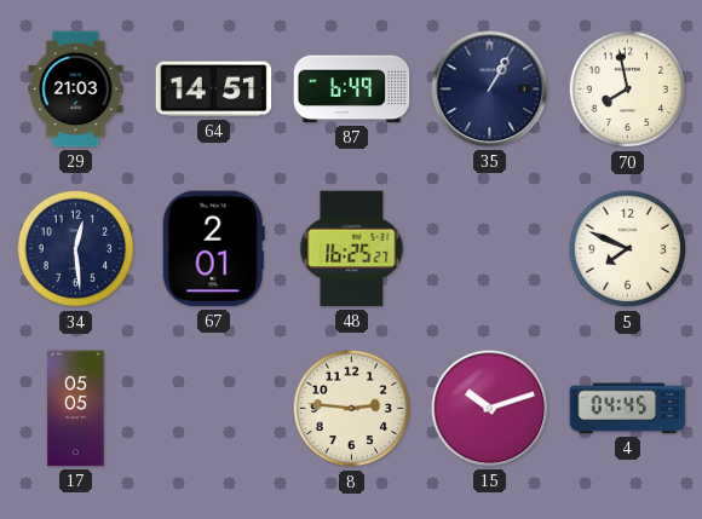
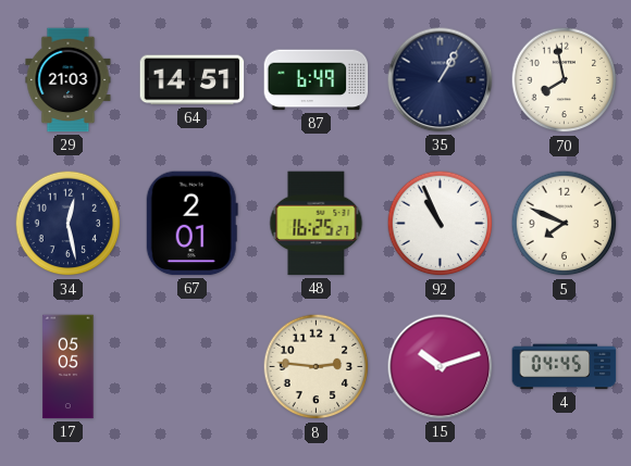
34: 12:29 -> 12:28 (69, 224)
92: none -> 10:56 (441, 224)
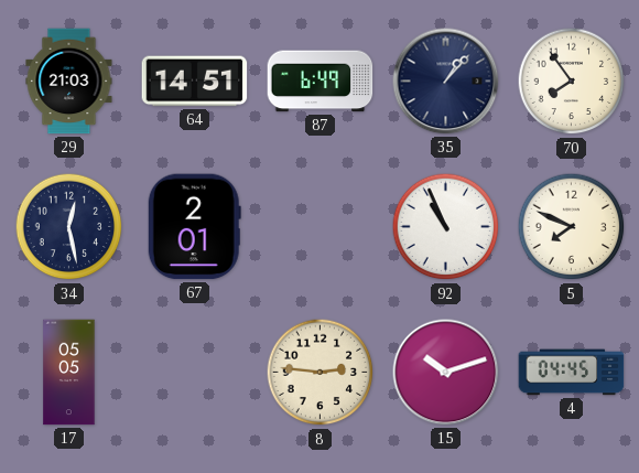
35: 1:05 -> 1:07 (446, 82)
70: 7:58 -> 7:54 (572, 82)
48: 16:25 -> none (317, 224)
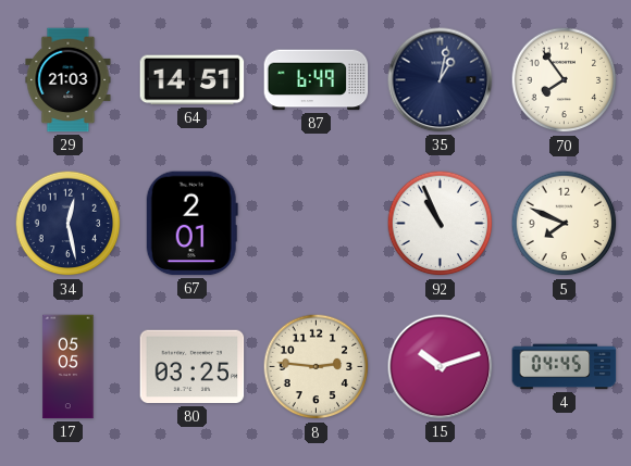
35: 1:07 -> 1:02 (441, 80)
80: none -> 03:25 (193, 367)
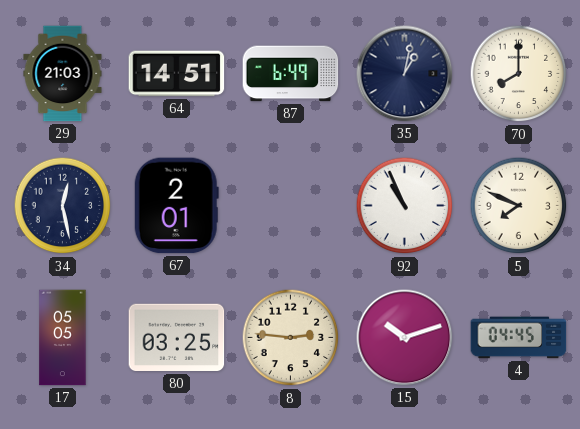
70: 7:54 -> 8:00 (519, 74)
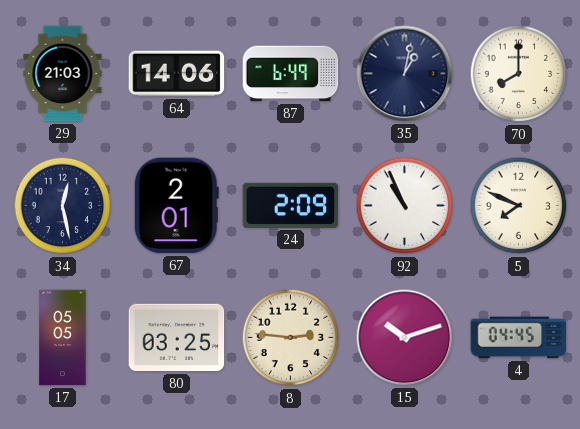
64: 14:51 -> 14:06 (177, 74)
24: none -> 2:09 (291, 205)
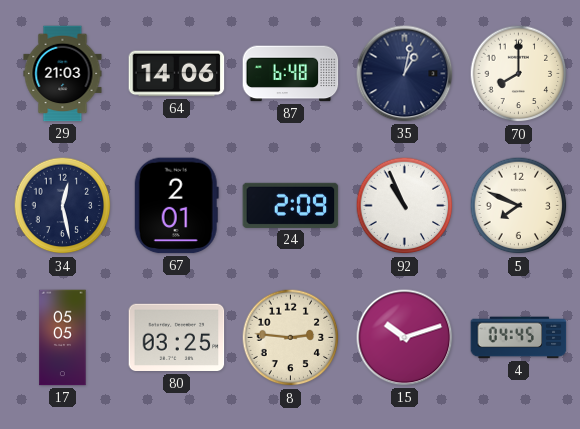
87: 6:49 -> 6:48 (291, 74)
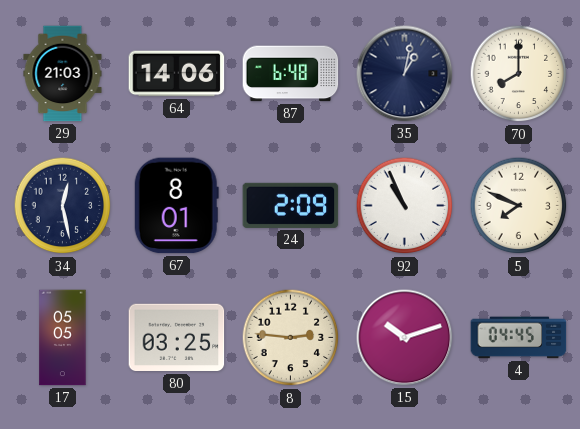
67: 2:01 -> 8:01 (176, 206)
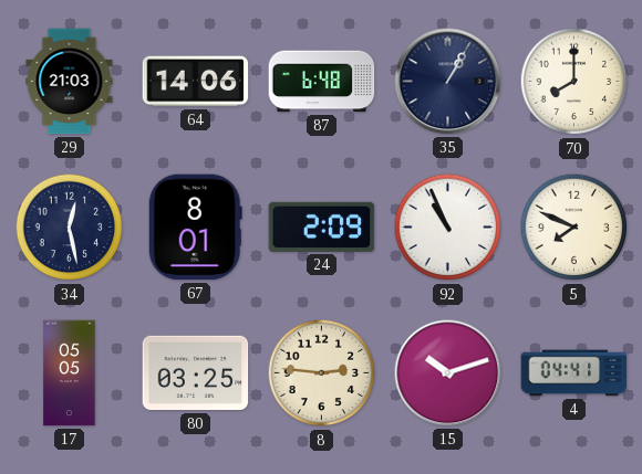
35: 1:02 -> 1:05 (448, 82)
4: 04:45 -> 04:41 (574, 373)
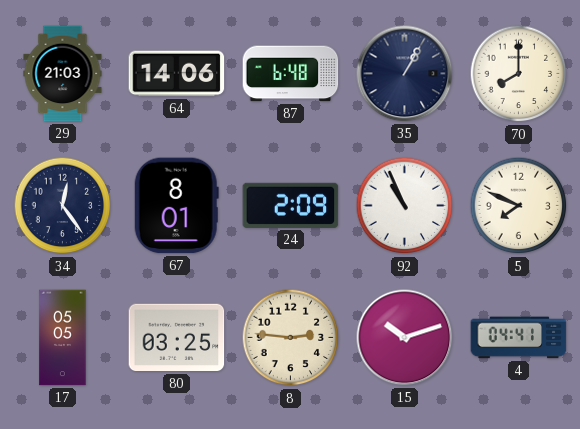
34: 12:28 -> 12:24 (63, 206)
